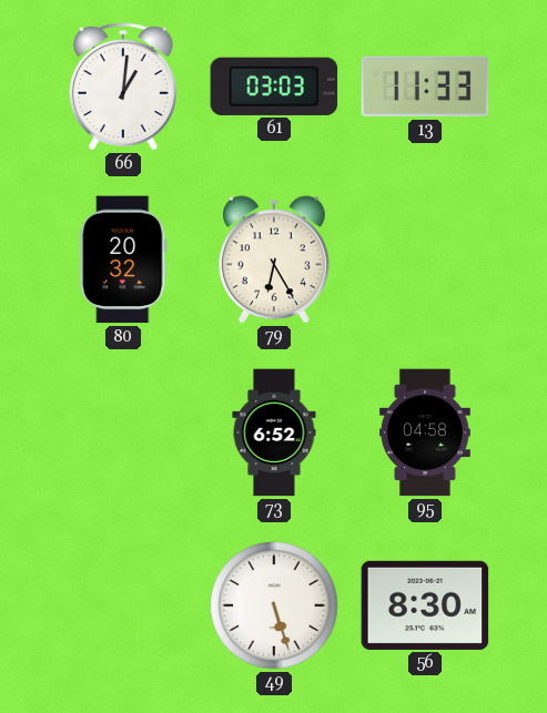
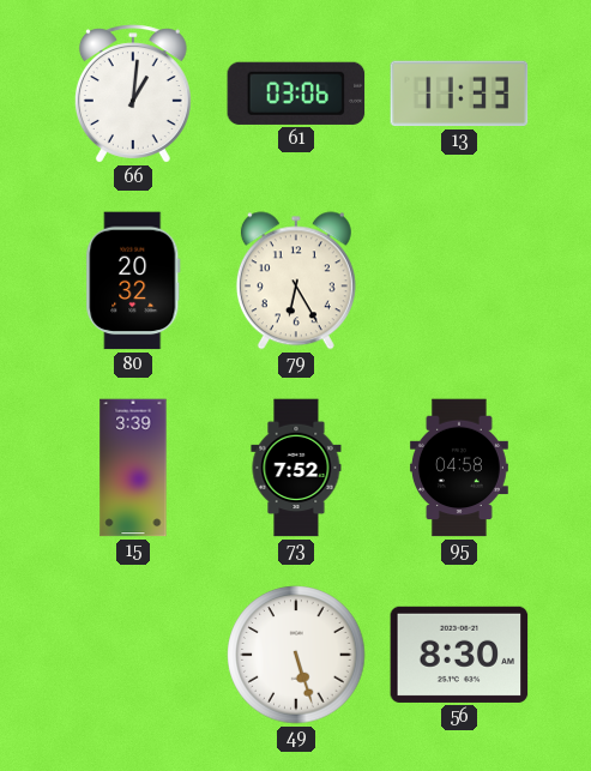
61: 03:03 -> 03:06 (296, 94)
15: none -> 3:39 (133, 468)
73: 6:52 -> 7:52 (296, 468)
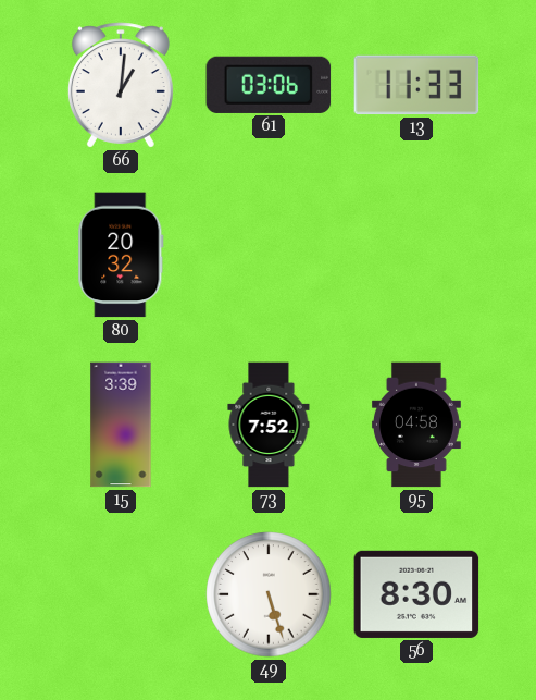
79: 6:25 -> none (296, 281)
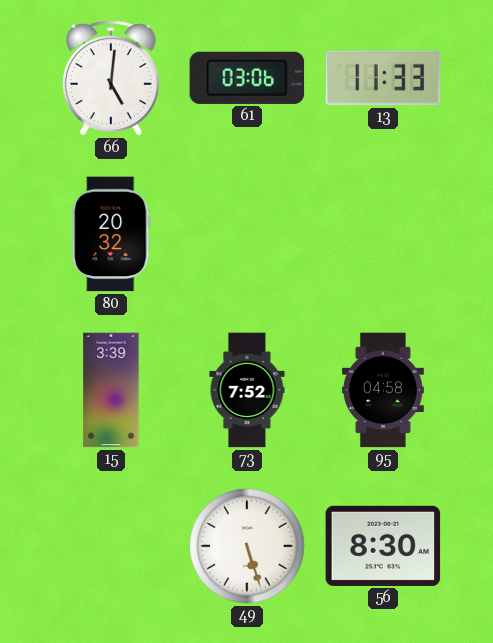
66: 1:01 -> 5:01 (111, 78)
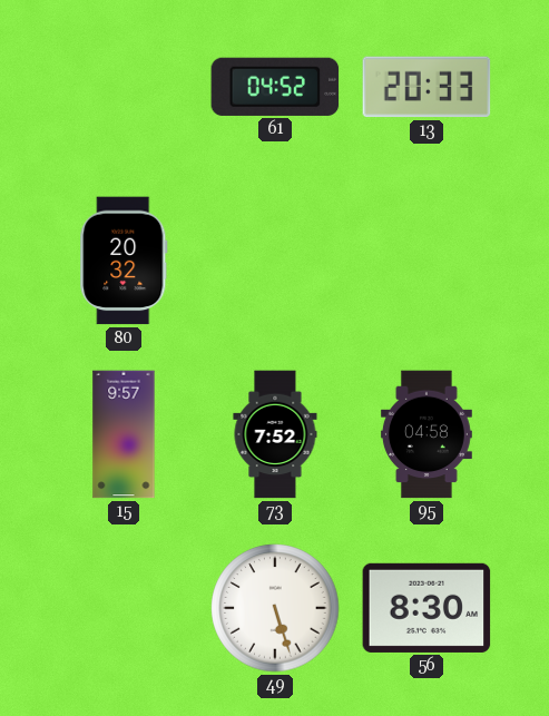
66: 5:01 -> none (111, 78)
61: 03:06 -> 04:52 (275, 87)
13: 11:33 -> 20:33 (427, 87)
15: 3:39 -> 9:57 (124, 434)
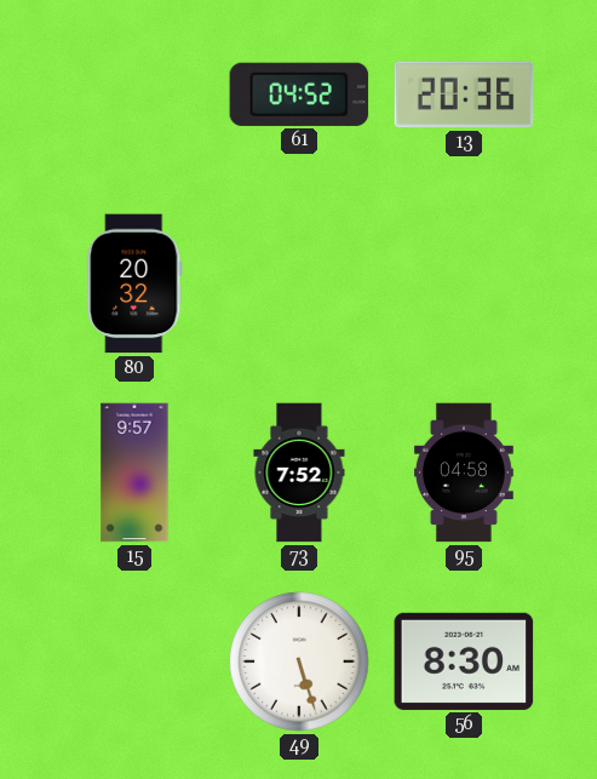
13: 20:33 -> 20:36 (464, 94)
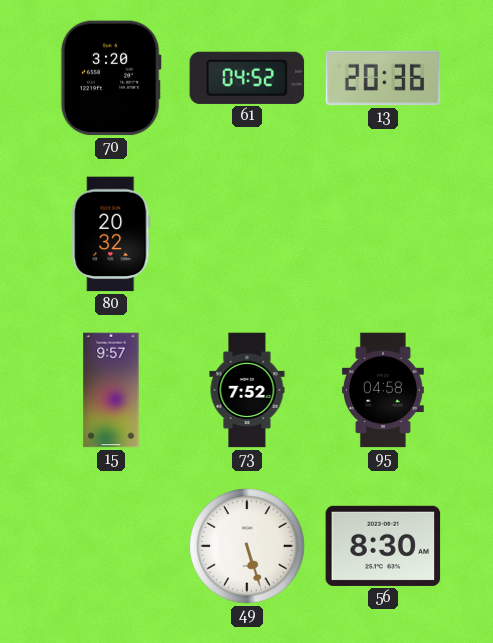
70: none -> 3:20 (111, 78)
